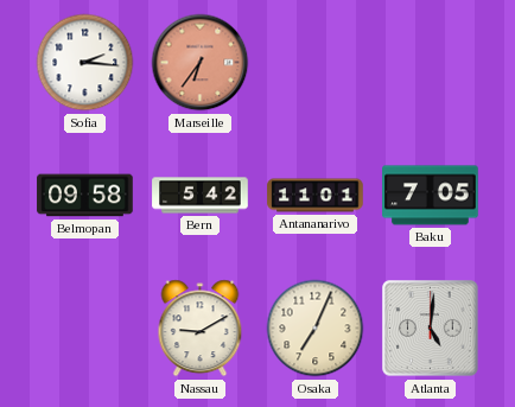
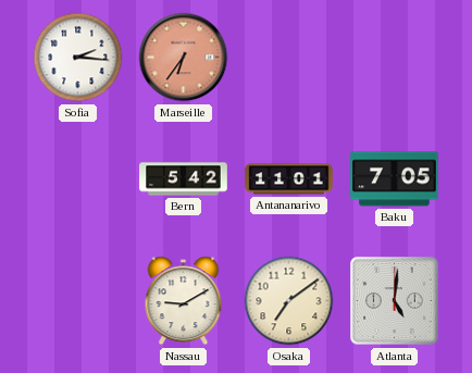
Belmopan: 09:58 -> none (85, 196)
Osaka: 7:04 -> 7:09 (289, 301)
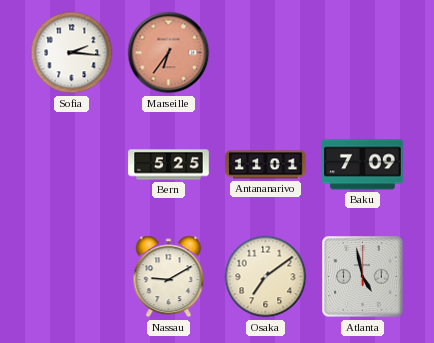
Bern: 5:42 -> 5:25 (169, 165)
Baku: 7:05 -> 7:09 (363, 165)
Atlanta: 5:01 -> 4:58 (363, 277)
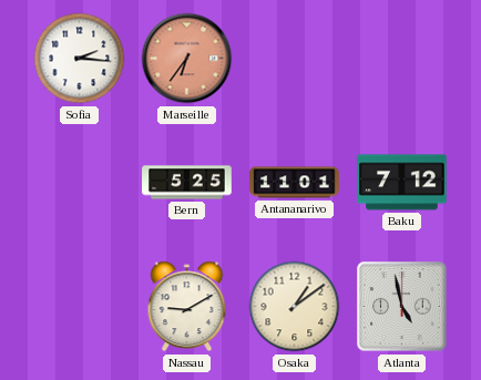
Baku: 7:09 -> 7:12 (402, 183)
Osaka: 7:09 -> 1:09 (295, 307)
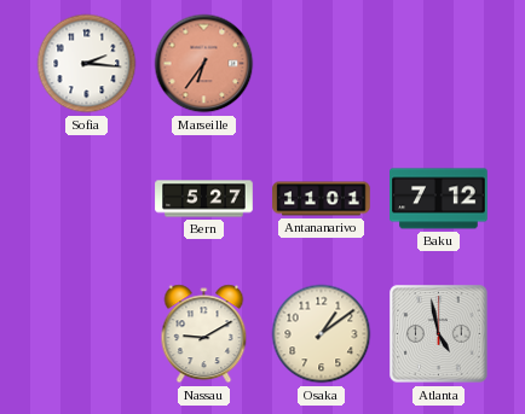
Bern: 5:25 -> 5:27 (204, 199)
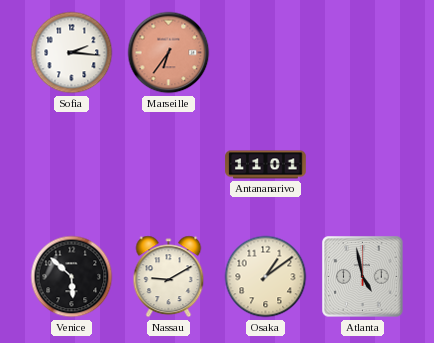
Bern: 5:27 -> none (204, 199)
Baku: 7:12 -> none (439, 199)
Venice: none -> 5:52 (72, 277)
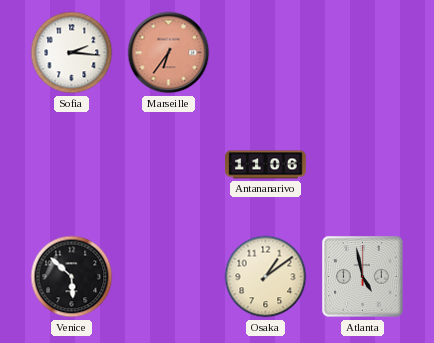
Antananarivo: 11:01 -> 11:06 (266, 165)
Nassau: 9:10 -> none (169, 277)
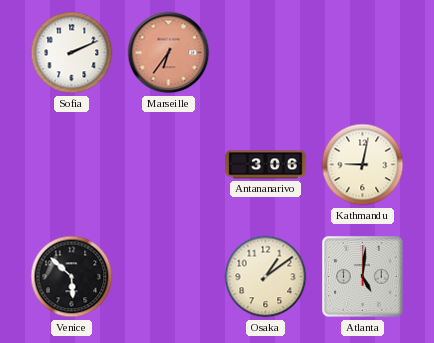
Sofia: 2:16 -> 2:11 (72, 53)
Antananarivo: 11:06 -> 3:06 (266, 165)
Kathmandu: none -> 9:02 (363, 165)
Atlanta: 4:58 -> 5:01 (363, 277)
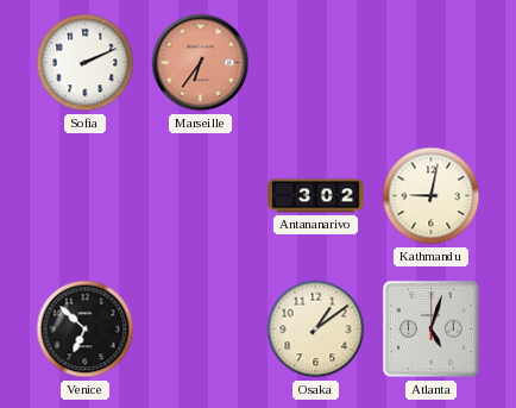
Antananarivo: 3:06 -> 3:02 (316, 196)
Venice: 5:52 -> 6:52 (86, 329)
Atlanta: 5:01 -> 5:03 (432, 329)
